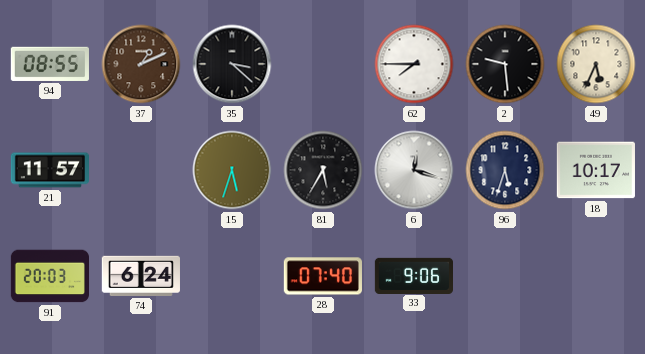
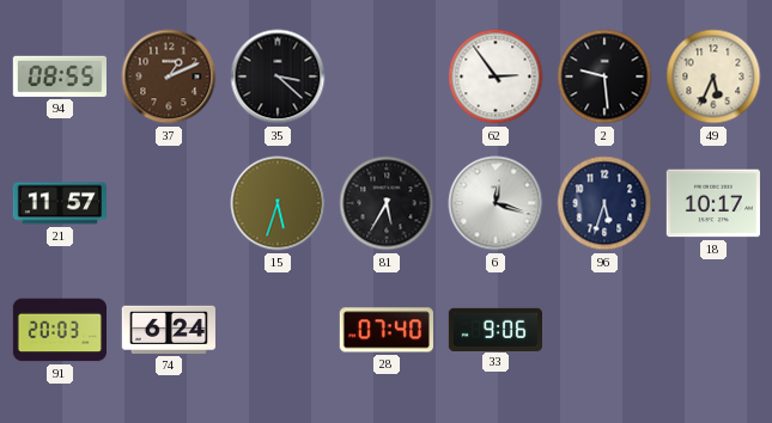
62: 7:45 -> 2:54 (496, 76)
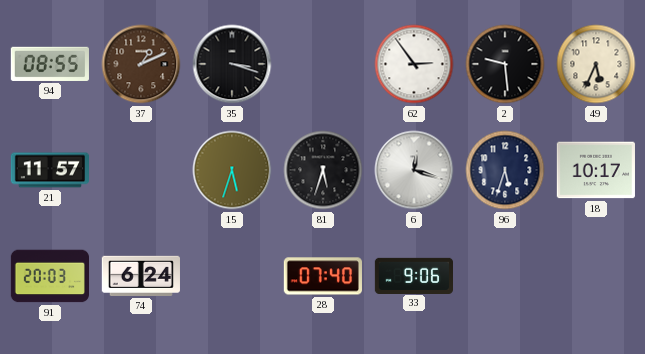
35: 3:22 -> 3:18 (232, 64)
81: 5:35 -> 5:33 (323, 170)
